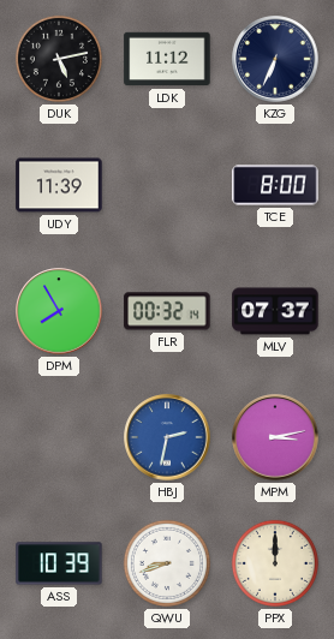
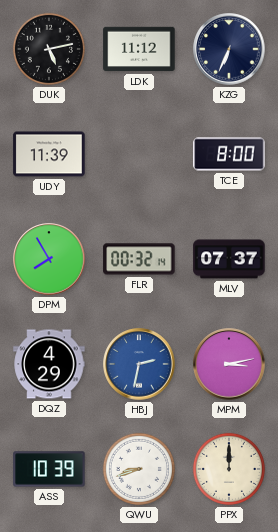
DQZ: none -> 4:29 (49, 364)
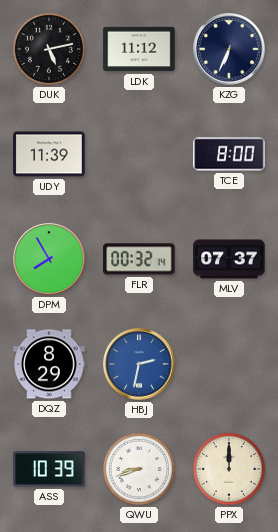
DQZ: 4:29 -> 8:29 (49, 364)
MPM: 3:13 -> none (229, 364)
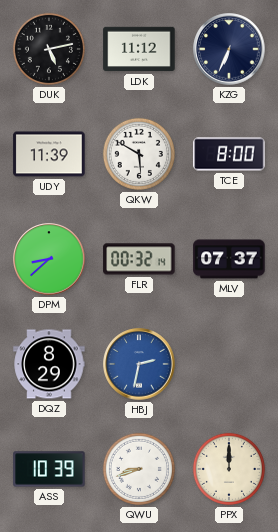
QKW: none -> 5:50 (139, 154)
DPM: 7:55 -> 8:38 (49, 259)
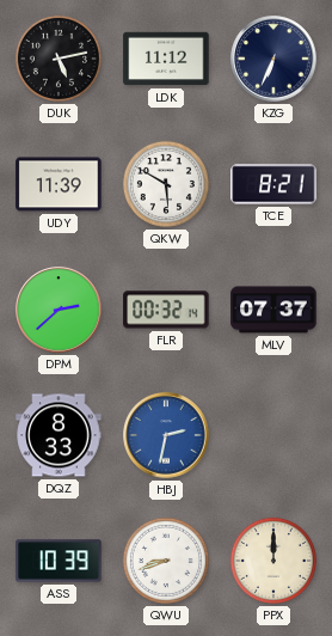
TCE: 8:00 -> 8:21 (273, 184)
DPM: 8:38 -> 2:38 (59, 310)
DQZ: 8:29 -> 8:33 (59, 435)
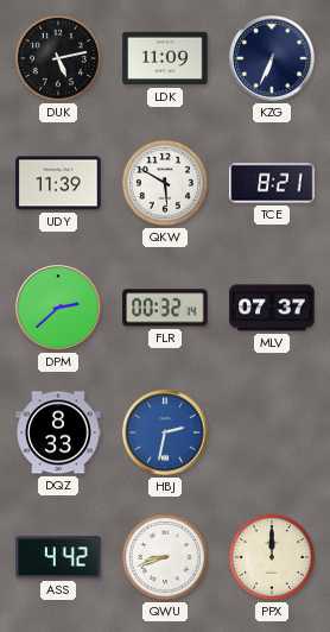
LDK: 11:12 -> 11:09 (165, 58)
ASS: 10:39 -> 4:42 (58, 557)
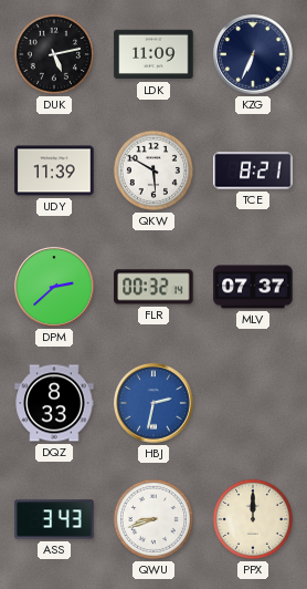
ASS: 4:42 -> 3:43 (54, 519)
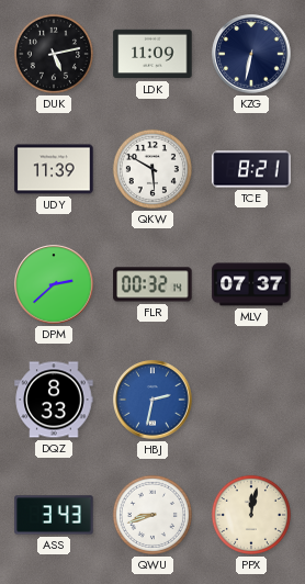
KZG: 6:34 -> 6:32 (251, 54)
PPX: 12:00 -> 12:02 (251, 515)
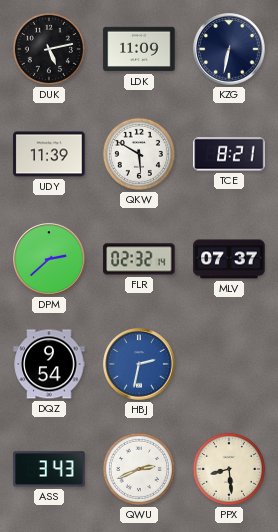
FLR: 00:32 -> 02:32 (139, 259)
DQZ: 8:33 -> 9:54 (49, 364)
QWU: 8:42 -> 2:41 (139, 469)
PPX: 12:02 -> 8:29 (229, 469)
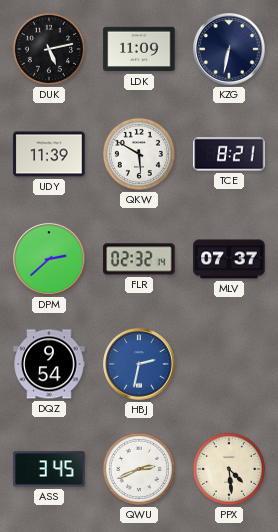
ASS: 3:43 -> 3:45 (49, 469)
PPX: 8:29 -> 4:29 (229, 469)
